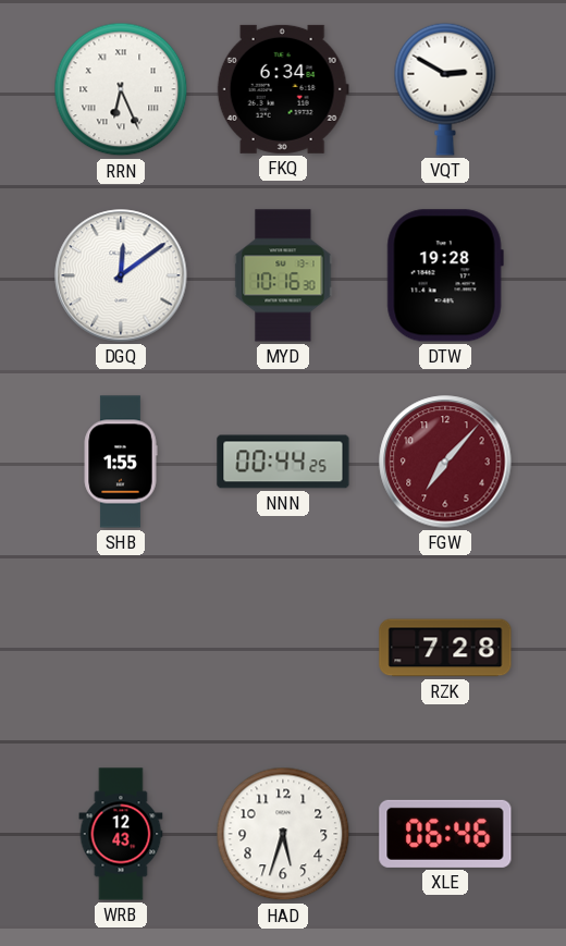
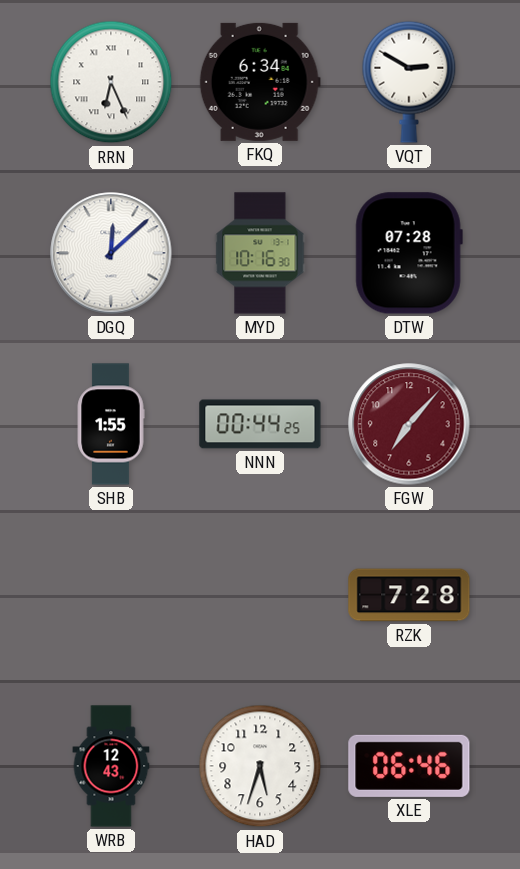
DGQ: 12:09 -> 12:08 (111, 253)
DTW: 19:28 -> 07:28 (409, 253)
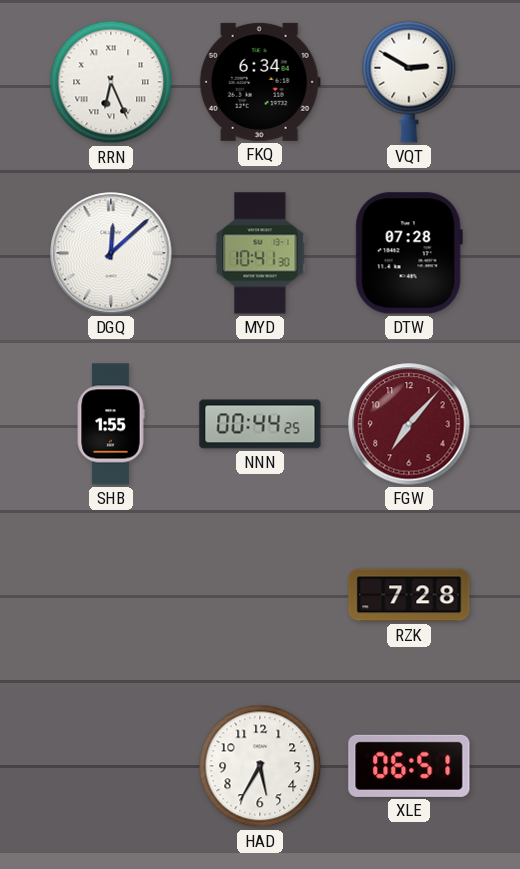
MYD: 10:16 -> 10:41 (260, 253)
WRB: 12:43 -> none (111, 766)
HAD: 5:33 -> 5:35 (260, 766)
XLE: 06:46 -> 06:51 (409, 766)
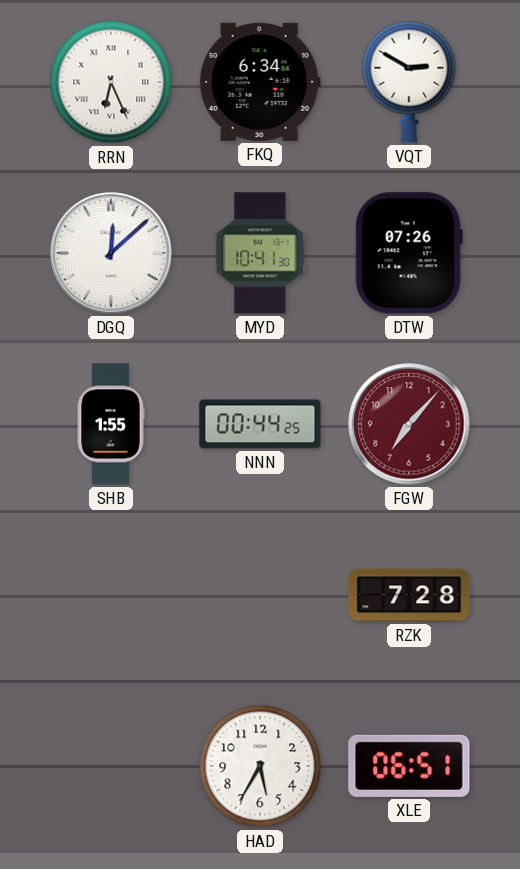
DTW: 07:28 -> 07:26 (409, 253)
